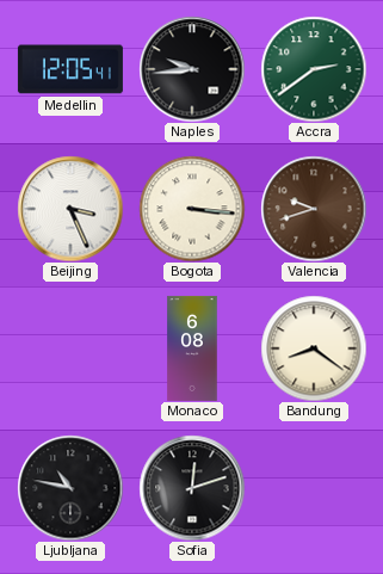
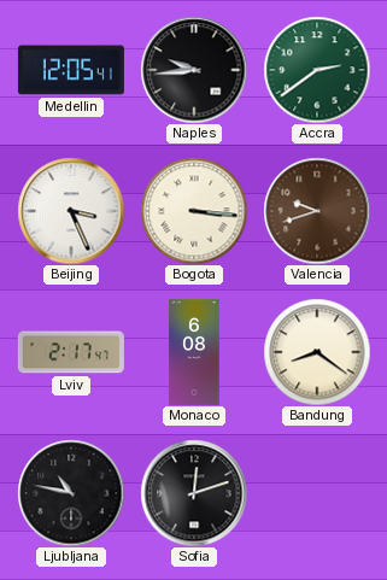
Lviv: none -> 2:17 (71, 352)
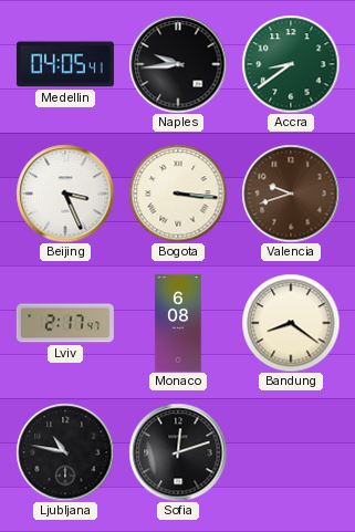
Medellin: 12:05 -> 04:05 (65, 64)
Accra: 2:39 -> 8:39 (291, 64)
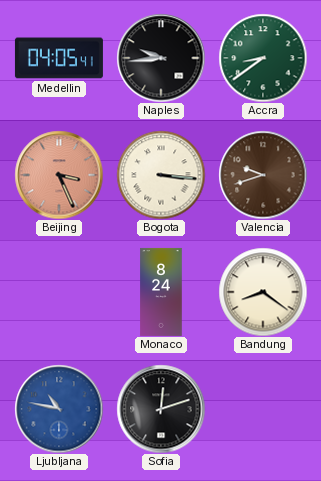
Beijing dial: white -> salmon (59, 175)
Lviv: 2:17 -> none (65, 323)
Monaco: 6:08 -> 8:24 (161, 292)
Ljubljana dial: black -> blue (59, 409)
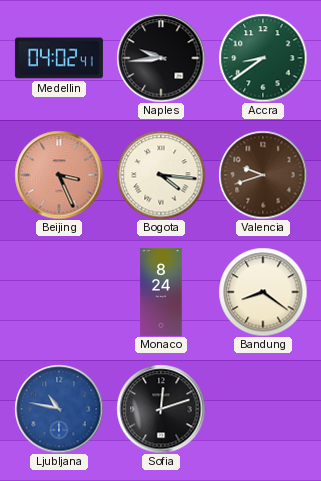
Medellin: 04:05 -> 04:02 (59, 58)
Bogota: 3:16 -> 4:16 (161, 175)
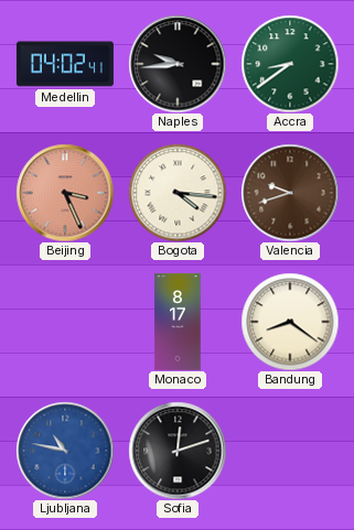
Monaco: 8:24 -> 8:17 (178, 322)
